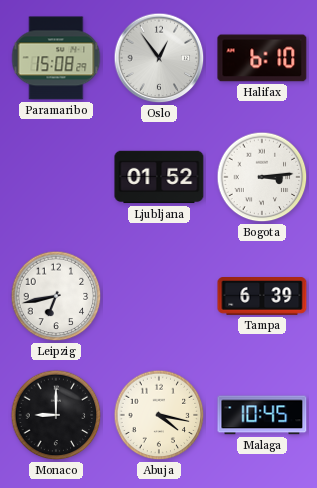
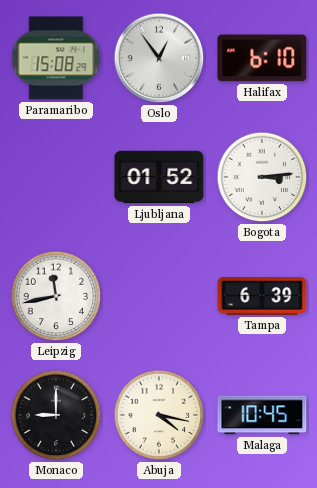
Leipzig: 6:43 -> 11:43 (56, 296)
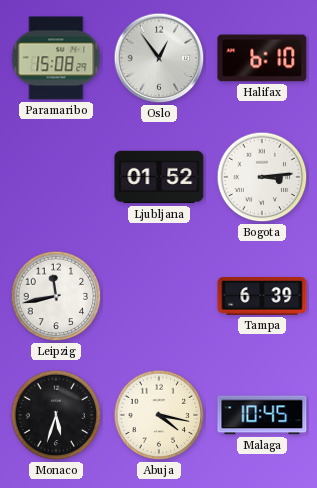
Monaco: 9:00 -> 5:33 (56, 415)
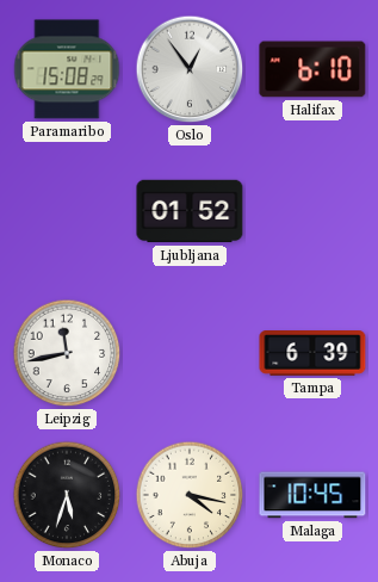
Bogota: 3:14 -> none (262, 177)
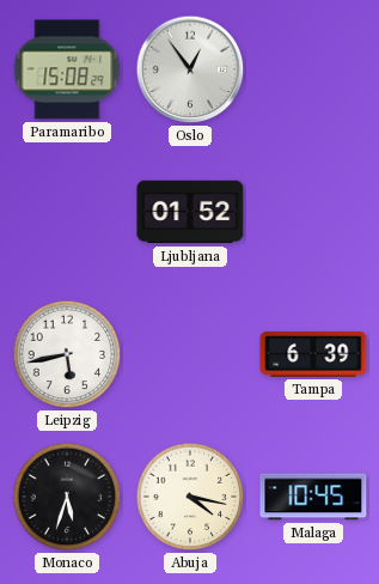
Halifax: 6:10 -> none (312, 69)
Leipzig: 11:43 -> 5:43 (67, 354)
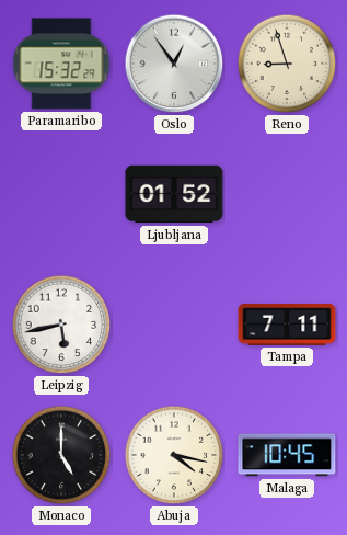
Paramaribo: 15:08 -> 15:32 (61, 64)
Reno: none -> 8:57 (287, 64)
Tampa: 6:39 -> 7:11 (287, 326)
Monaco: 5:33 -> 5:00 (61, 455)
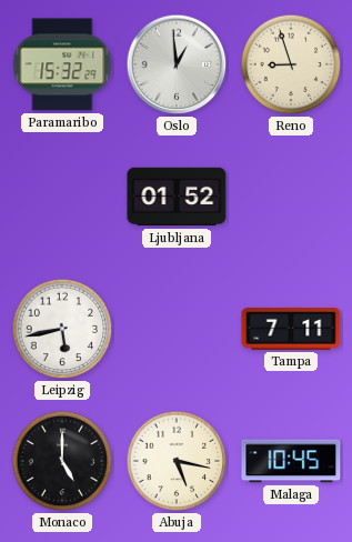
Oslo: 12:54 -> 12:59 (177, 64)
Abuja: 4:17 -> 5:17 (177, 461)
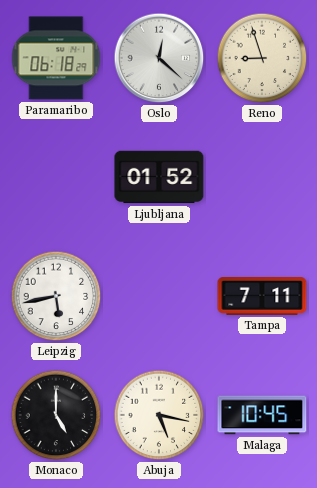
Paramaribo: 15:32 -> 06:18 (56, 58)
Oslo: 12:59 -> 12:22 (159, 58)
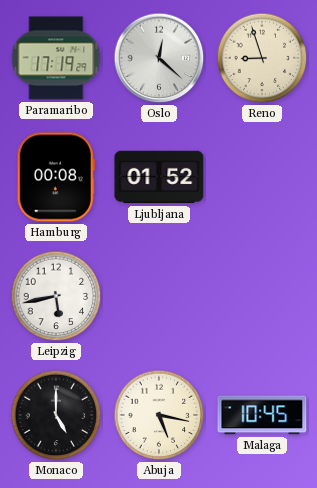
Paramaribo: 06:18 -> 17:19 (56, 58)
Hamburg: none -> 00:08 (56, 177)
Tampa: 7:11 -> none (262, 297)
